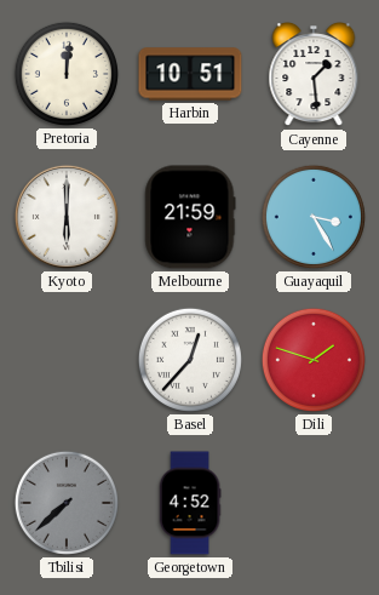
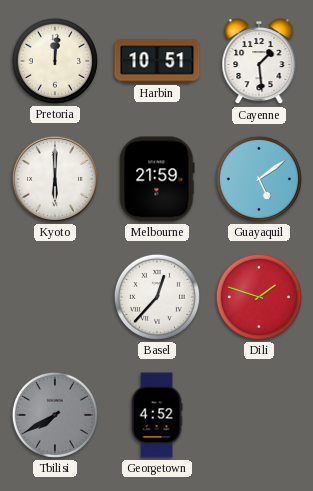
Guayaquil: 3:25 -> 5:09 (259, 179)
Tbilisi: 7:38 -> 7:40 (55, 415)
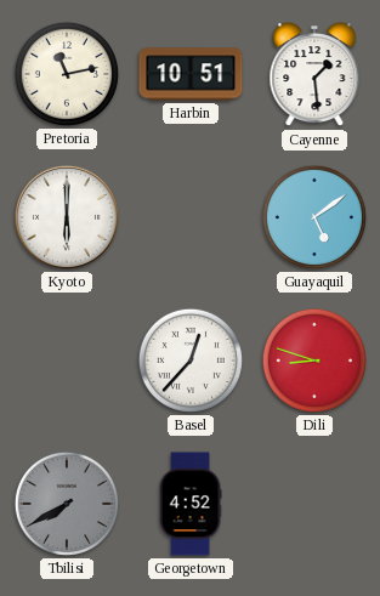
Pretoria: 12:01 -> 11:13 (67, 74)
Melbourne: 21:59 -> none (157, 179)
Dili: 1:48 -> 8:48 (314, 361)
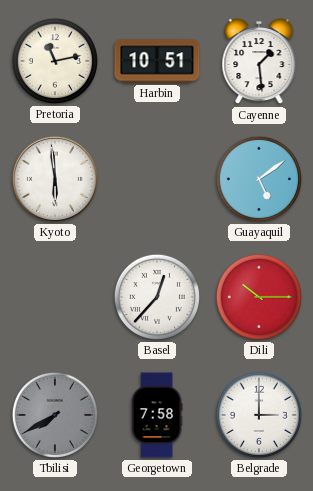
Kyoto: 6:00 -> 5:59 (55, 179)
Dili: 8:48 -> 10:15 (259, 297)
Georgetown: 4:52 -> 7:58 (157, 415)
Belgrade: none -> 3:00 (259, 415)
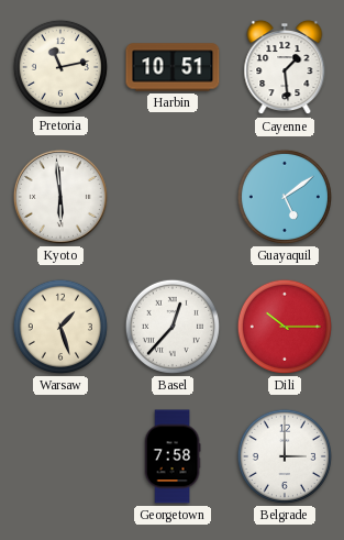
Warsaw: none -> 1:27 (60, 327)
Tbilisi: 7:40 -> none (55, 415)
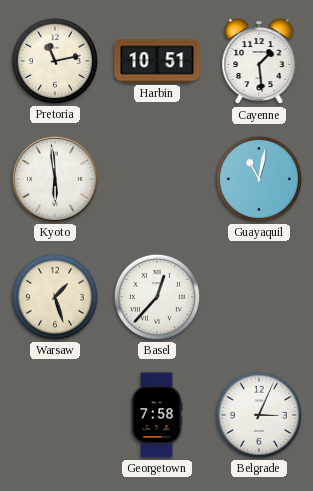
Guayaquil: 5:09 -> 11:02 (259, 179)
Dili: 10:15 -> none (285, 327)
Belgrade: 3:00 -> 3:04 (259, 415)
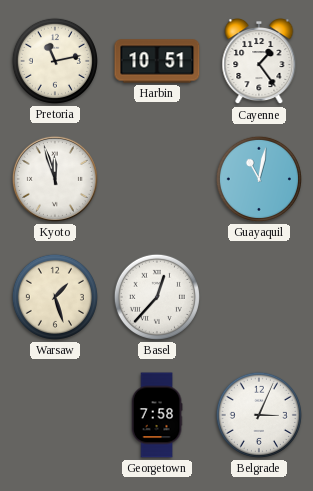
Cayenne: 1:29 -> 1:24 (259, 62)
Kyoto: 5:59 -> 11:57 (55, 179)
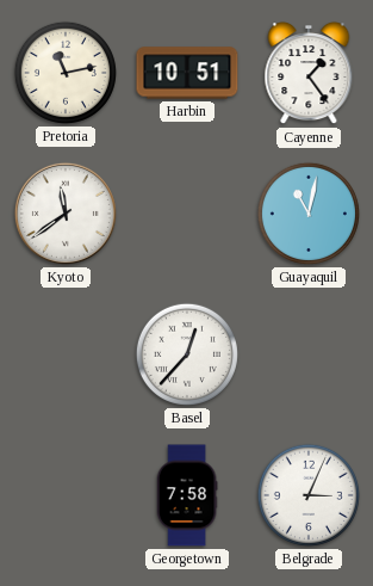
Kyoto: 11:57 -> 11:39 (66, 214)
Warsaw: 1:27 -> none (55, 297)
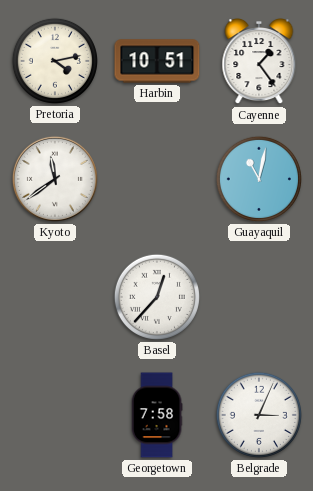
Pretoria: 11:13 -> 4:13 (55, 61)
